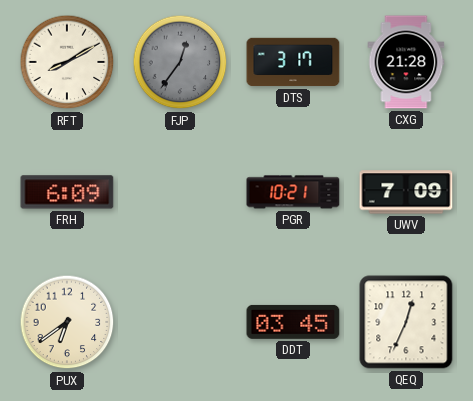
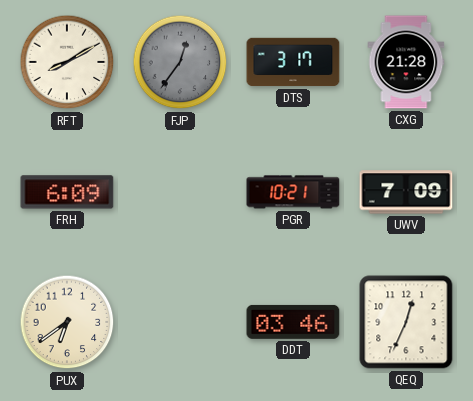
DDT: 03:45 -> 03:46 (293, 322)
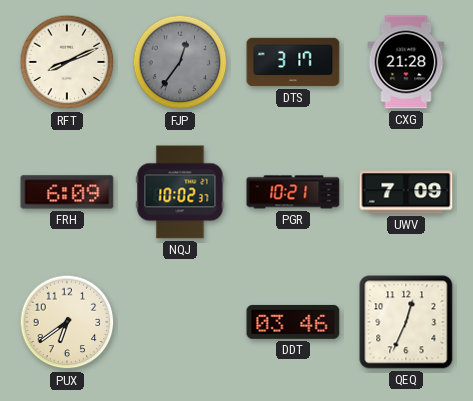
RFT: 8:10 -> 8:11 (67, 62)
NQJ: none -> 10:02 (180, 192)
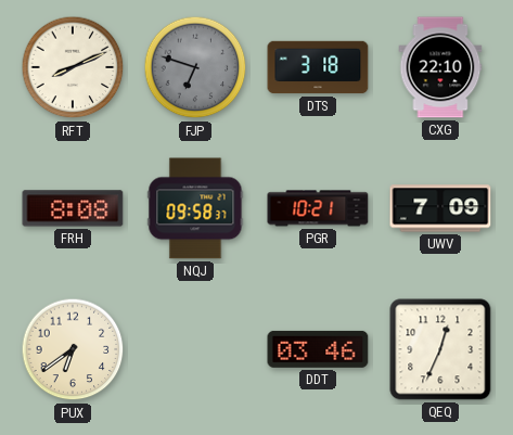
FJP: 12:36 -> 6:48 (195, 67)
DTS: 3:17 -> 3:18 (318, 67)
CXG: 21:28 -> 22:10 (440, 67)
FRH: 6:09 -> 8:08 (73, 208)
NQJ: 10:02 -> 09:58 (195, 208)
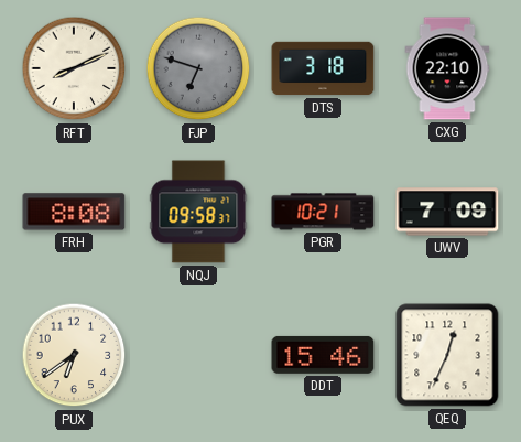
DDT: 03:46 -> 15:46 (323, 355)
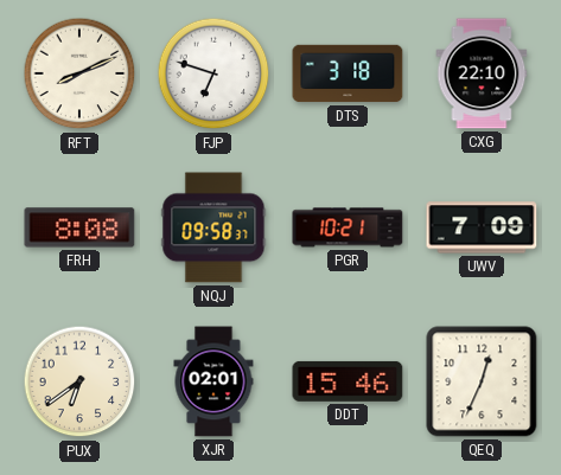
FJP dial: grey -> white (213, 73)
XJR: none -> 02:01 (213, 381)
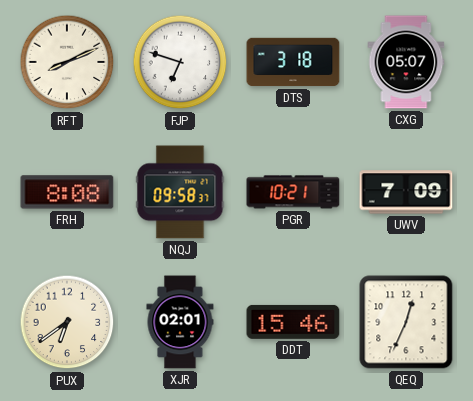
CXG: 22:10 -> 05:07 (406, 62)
